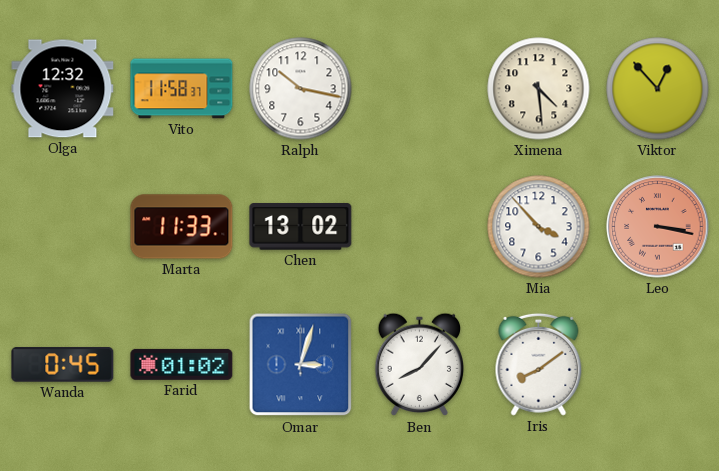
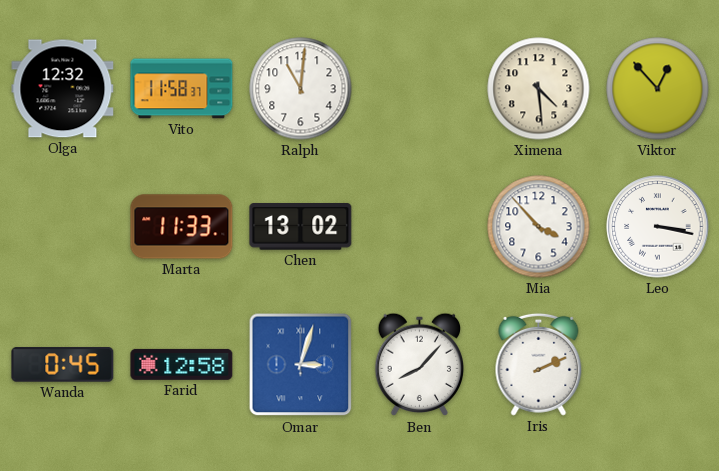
Ralph: 10:17 -> 11:01 (301, 89)
Leo dial: salmon -> white (658, 227)
Farid: 01:02 -> 12:58 (182, 364)
Iris: 8:09 -> 2:11 (539, 364)
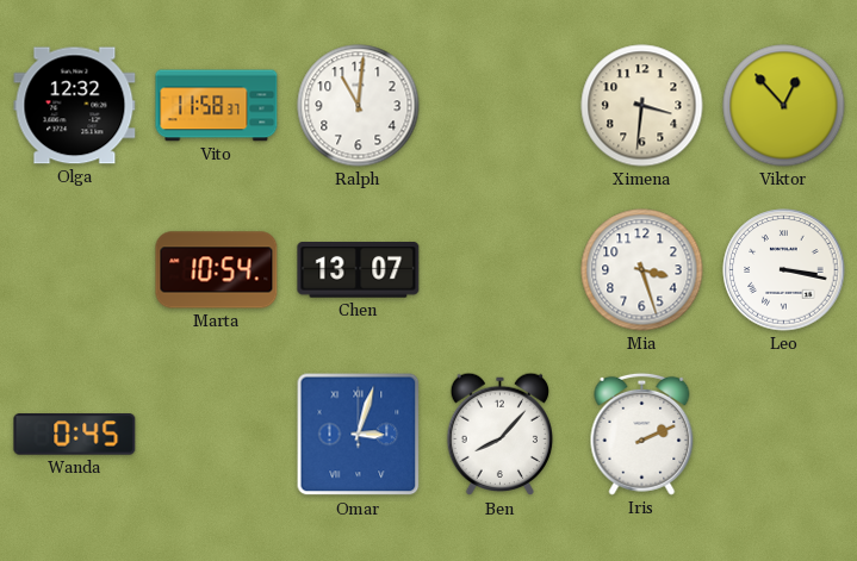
Ximena: 4:29 -> 3:31 (642, 106)
Marta: 11:33 -> 10:54 (217, 270)
Chen: 13:02 -> 13:07 (359, 270)
Mia: 3:53 -> 3:27 (642, 270)
Farid: 12:58 -> none (182, 364)
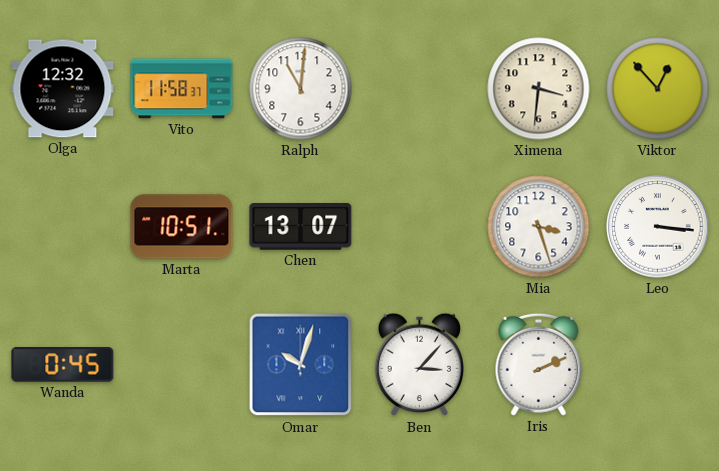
Marta: 10:54 -> 10:51 (182, 227)
Leo: 3:17 -> 3:16 (658, 227)
Omar: 3:03 -> 10:03 (301, 365)
Ben: 8:07 -> 3:07 (420, 365)
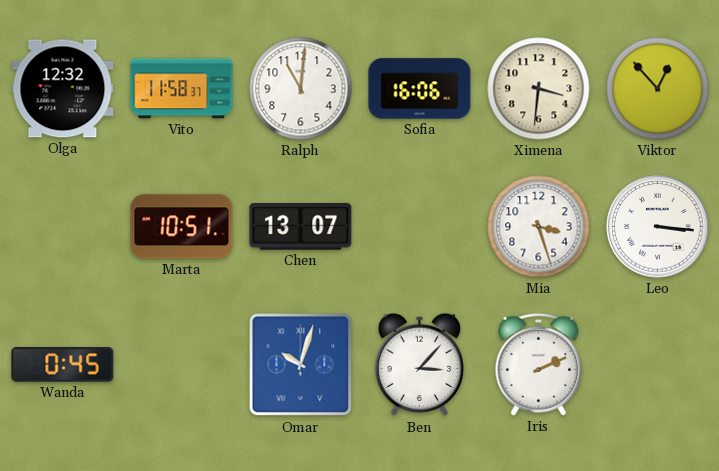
Sofia: none -> 16:06 (420, 89)
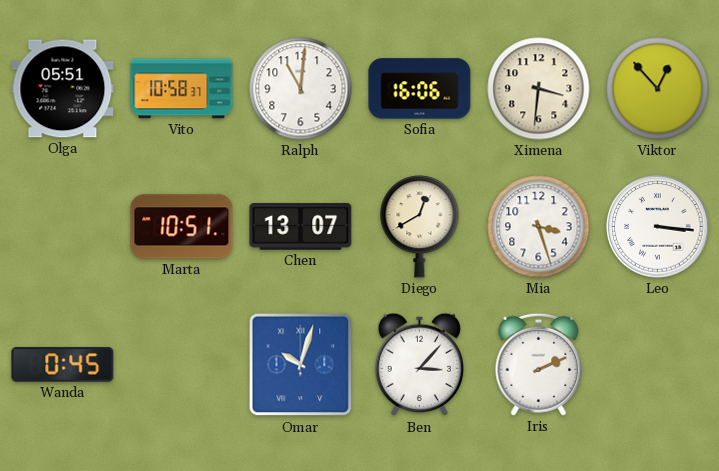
Olga: 12:32 -> 05:51 (63, 89)
Vito: 11:58 -> 10:58 (182, 89)
Diego: none -> 12:40 (420, 227)
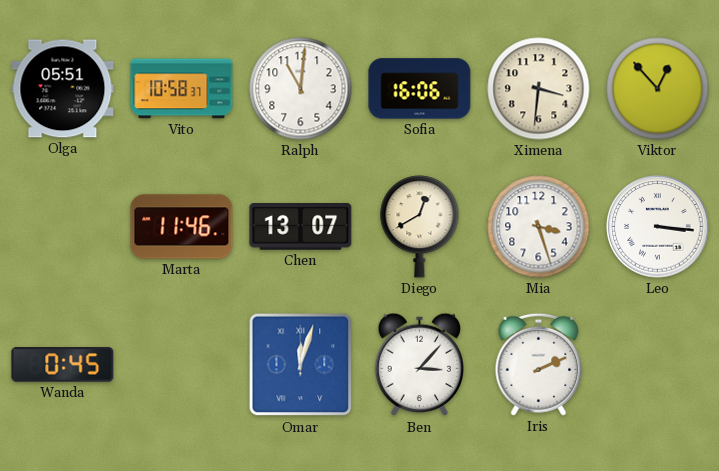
Marta: 10:51 -> 11:46 (182, 227)
Omar: 10:03 -> 12:03 (301, 365)
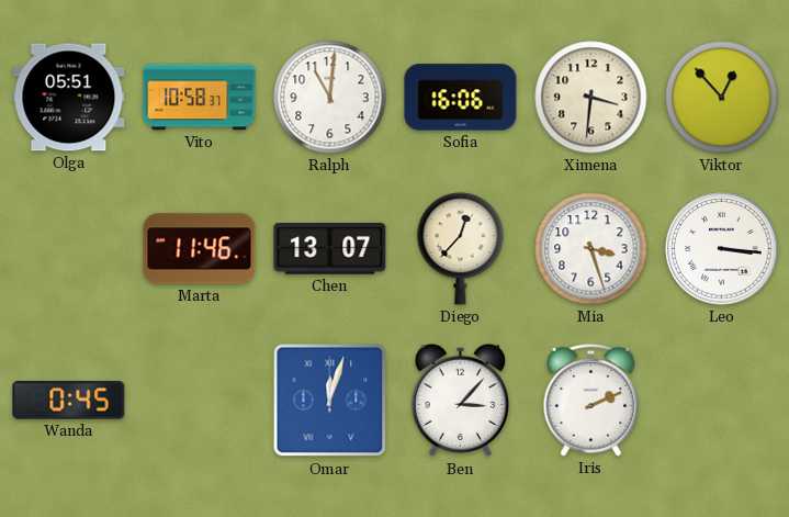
Diego: 12:40 -> 12:37 (461, 249)
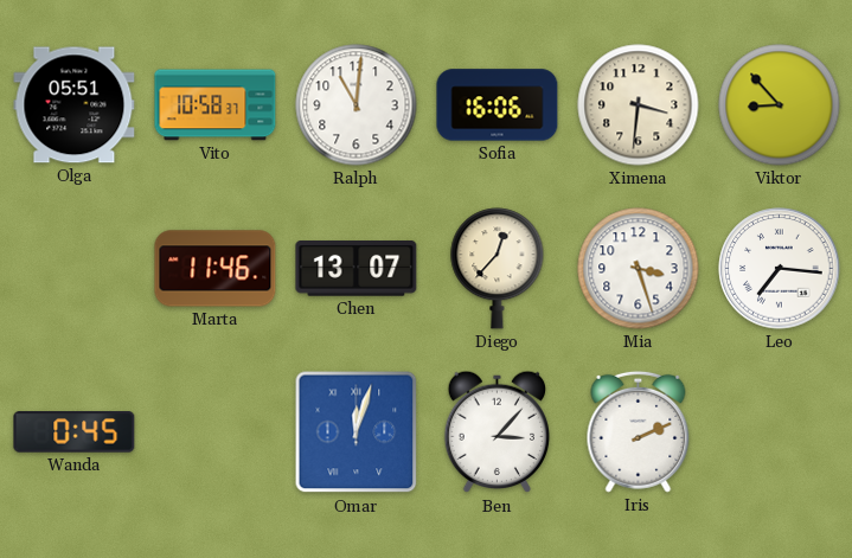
Viktor: 12:53 -> 8:53 (780, 105)
Leo: 3:16 -> 7:16 (780, 269)
